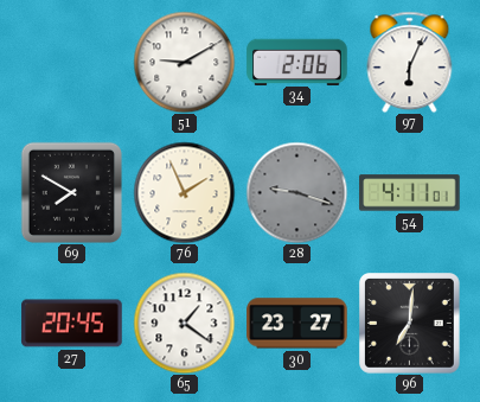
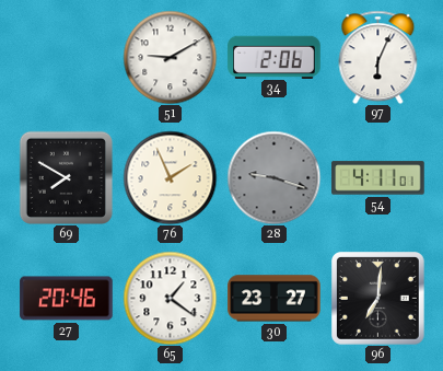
27: 20:45 -> 20:46 (67, 299)
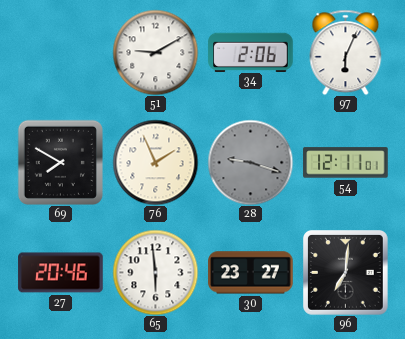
54: 4:11 -> 12:11 (346, 163)
65: 1:21 -> 5:59 (155, 272)
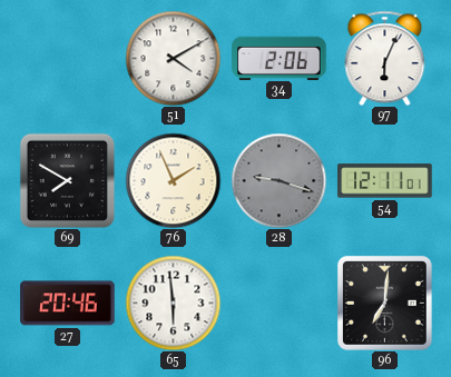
51: 9:10 -> 4:10 (173, 58)
30: 23:27 -> none (251, 273)
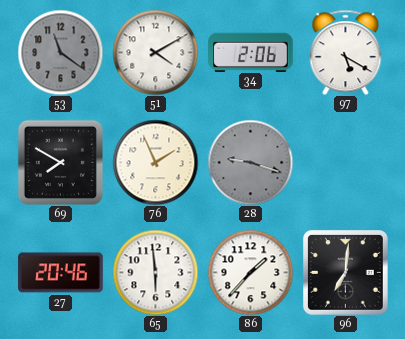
53: none -> 11:21 (60, 52)
97: 6:04 -> 5:20 (346, 52)
54: 12:11 -> none (385, 181)
86: none -> 1:37 (250, 272)
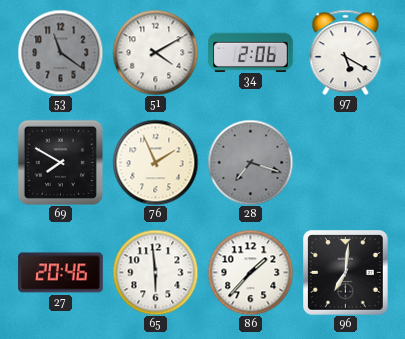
28: 9:18 -> 7:18 (250, 162)
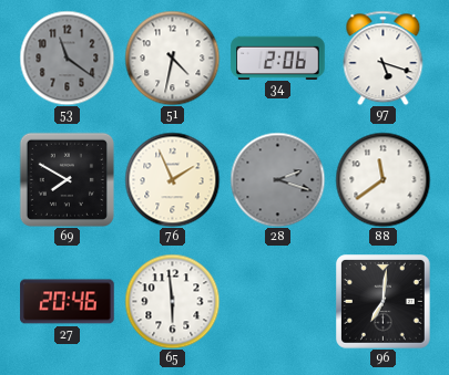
51: 4:10 -> 4:32 (172, 58)
97: 5:20 -> 5:18 (384, 58)
28: 7:18 -> 2:18 (277, 179)
88: none -> 11:39 (382, 179)
86: 1:37 -> none (250, 272)
